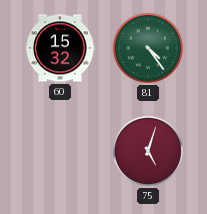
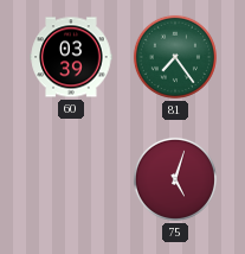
60: 15:32 -> 03:39 (71, 57)
81: 4:24 -> 7:24 (175, 57)
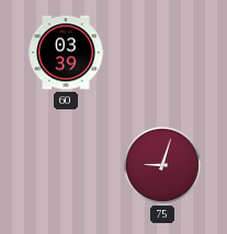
81: 7:24 -> none (175, 57)
75: 5:03 -> 9:03 (162, 165)
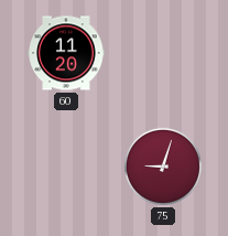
60: 03:39 -> 11:20 (66, 53)
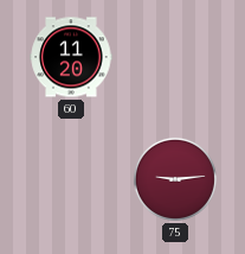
75: 9:03 -> 9:14 (175, 179)
